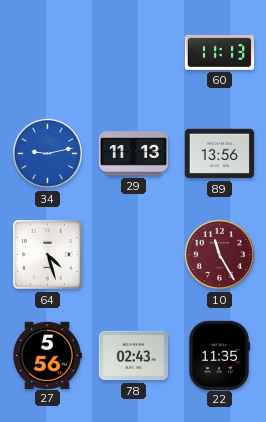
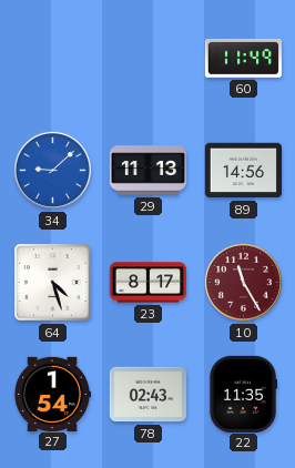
60: 11:13 -> 11:49 (243, 58)
34: 9:13 -> 9:08 (52, 170)
89: 13:56 -> 14:56 (243, 171)
23: none -> 8:17 (147, 283)
27: 5:56 -> 1:54 (51, 394)
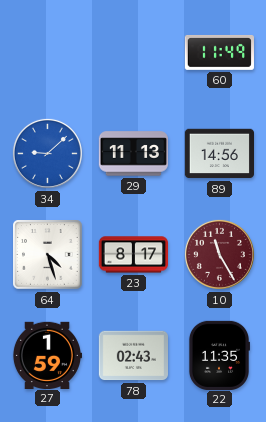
27: 1:54 -> 1:59 (46, 355)
